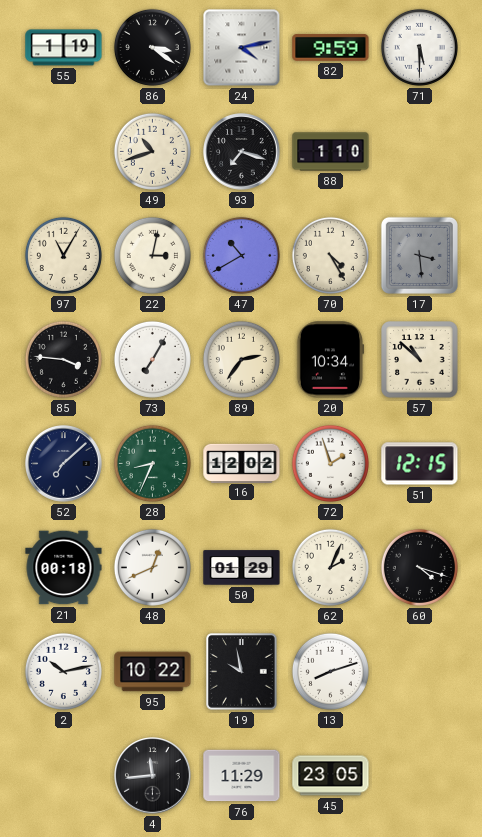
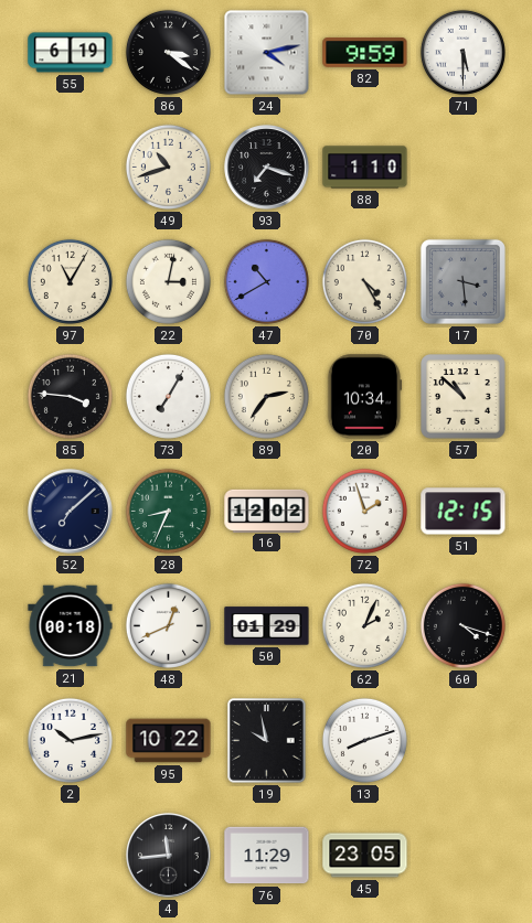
55: 1:19 -> 6:19 (71, 53)
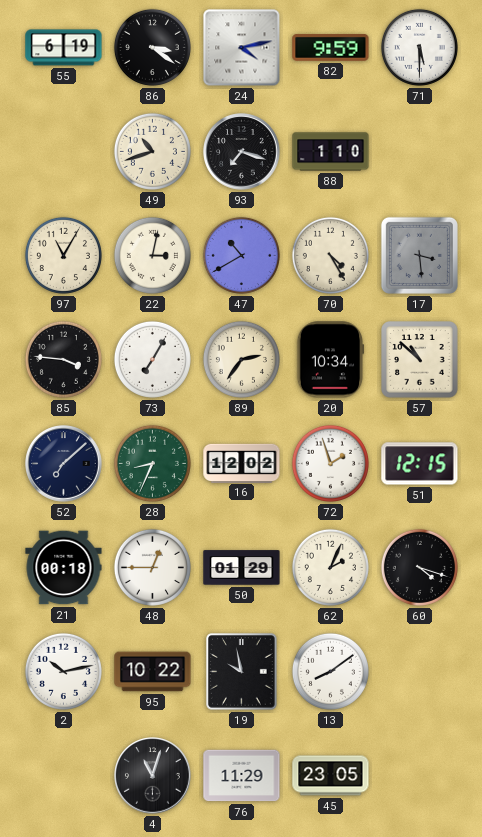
48: 12:41 -> 12:45 (152, 567)
13: 8:12 -> 8:09 (330, 671)
4: 11:44 -> 11:03 (153, 776)
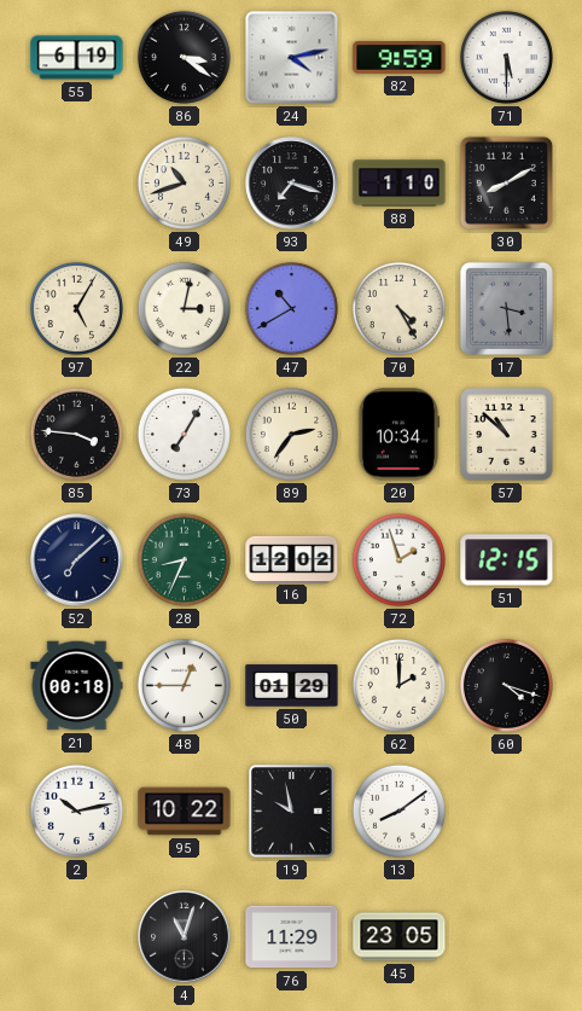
30: none -> 8:10 (506, 182)
97: 11:05 -> 5:05 (76, 308)
62: 2:04 -> 2:00 (398, 685)
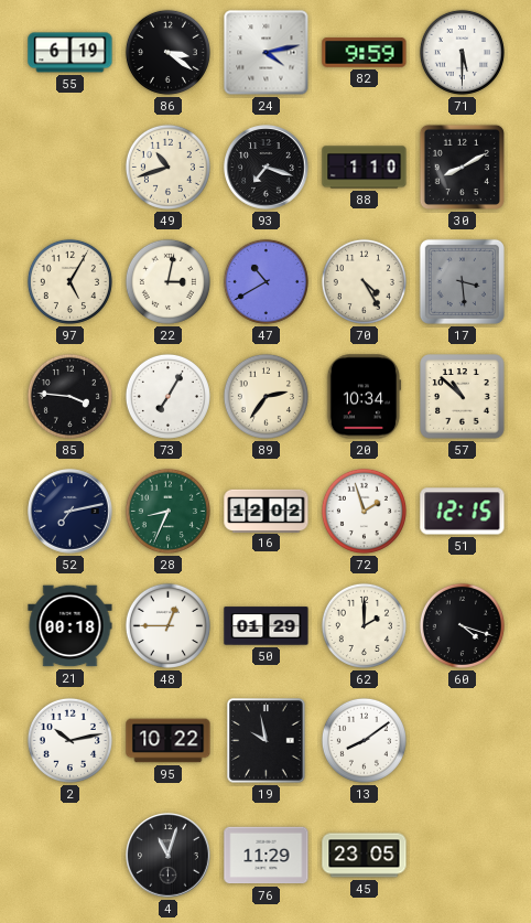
52: 7:08 -> 7:13 (71, 512)
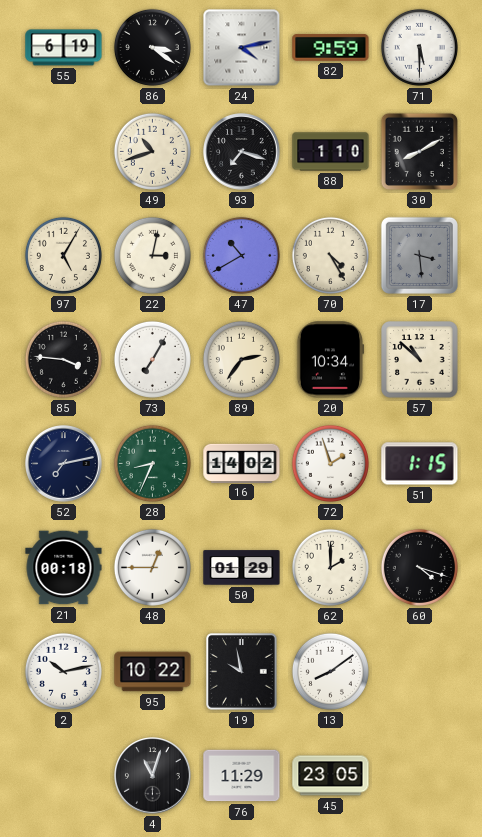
16: 12:02 -> 14:02 (242, 463)
51: 12:15 -> 1:15 (420, 464)
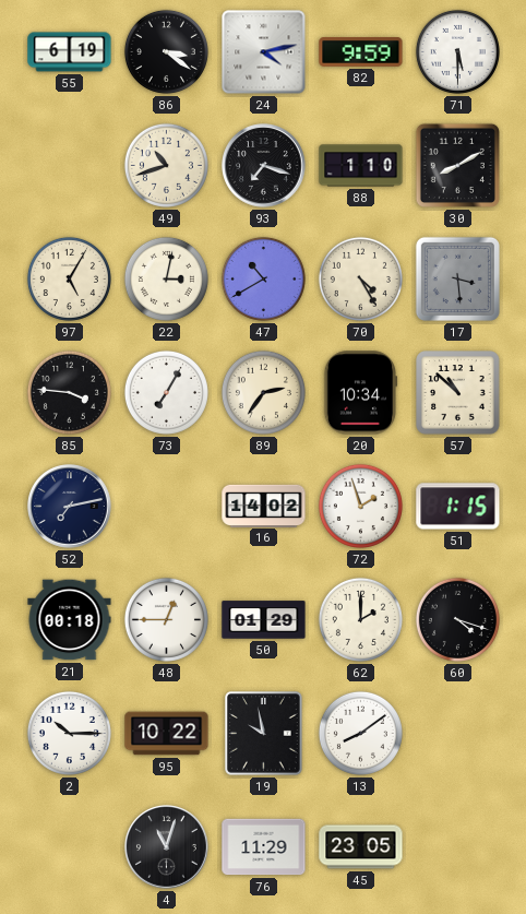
28: 8:34 -> none (152, 463)
2: 10:13 -> 10:15 (69, 733)
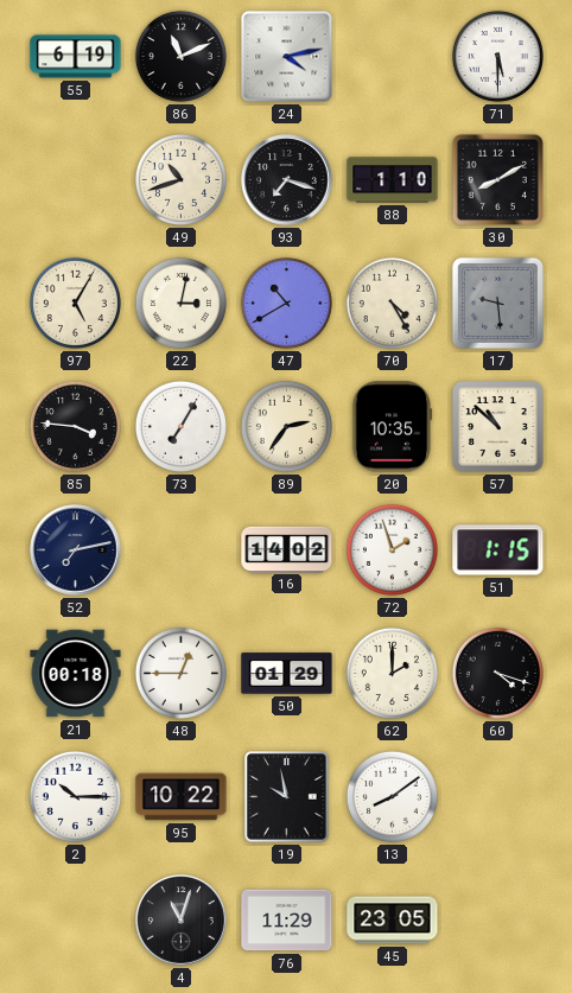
86: 3:21 -> 11:11 (180, 56)
82: 9:59 -> none (361, 52)
17: 3:29 -> 9:29 (497, 303)
20: 10:34 -> 10:35 (392, 427)
